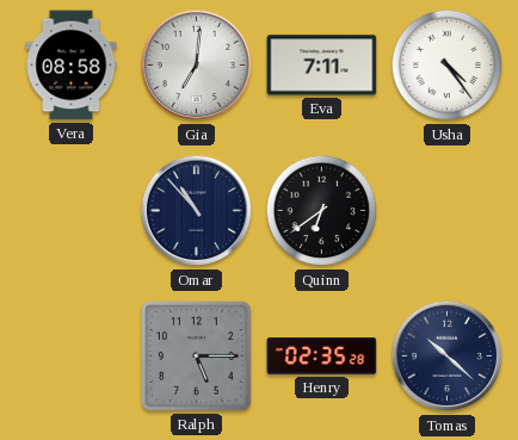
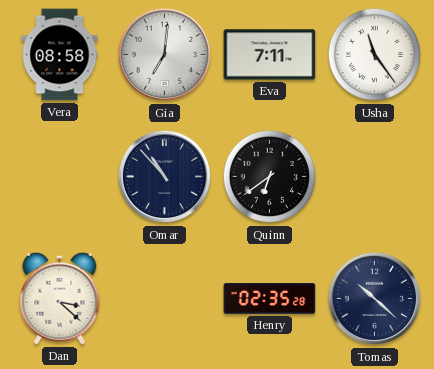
Usha: 4:24 -> 11:24 (375, 55)
Dan: none -> 3:22 (60, 298)
Ralph: 5:15 -> none (197, 357)
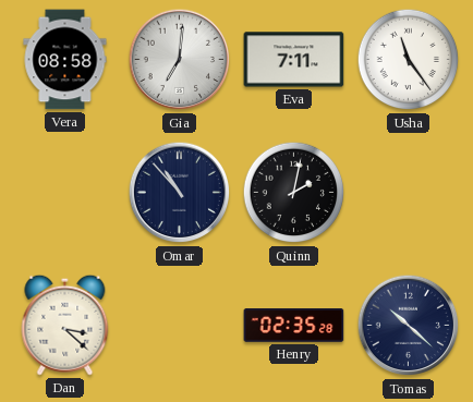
Quinn: 6:39 -> 2:02 (294, 193)
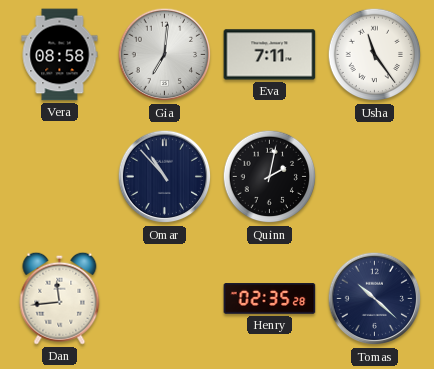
Dan: 3:22 -> 11:44 (60, 298)
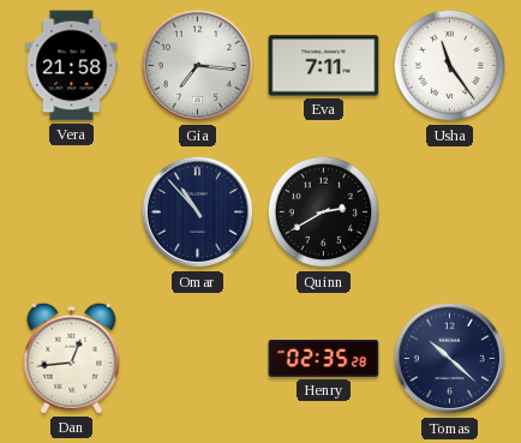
Vera: 08:58 -> 21:58 (72, 66)
Gia: 7:01 -> 7:16 (198, 66)
Quinn: 2:02 -> 2:40 (324, 212)
Dan: 11:44 -> 12:44 (72, 358)
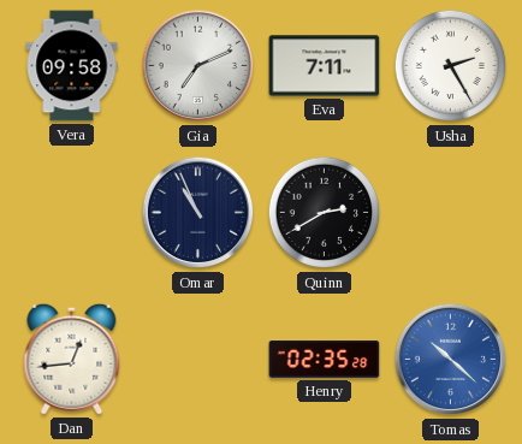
Vera: 21:58 -> 09:58 (72, 66)
Gia: 7:16 -> 7:11 (198, 66)
Usha: 11:24 -> 2:25 (451, 66)
Omar: 10:53 -> 10:56 (198, 213)
Tomas dial: navy -> blue (451, 360)
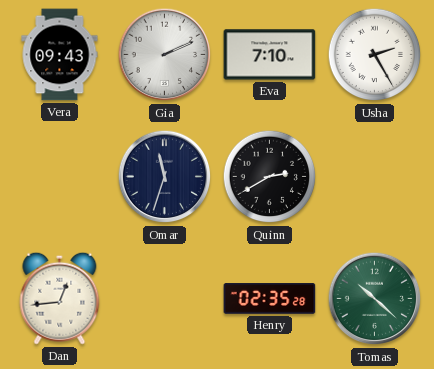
Vera: 09:58 -> 09:43 (60, 55)
Gia: 7:11 -> 2:11 (165, 55)
Eva: 7:11 -> 7:10 (270, 55)
Omar: 10:56 -> 11:33 (165, 177)
Tomas dial: blue -> green (375, 299)
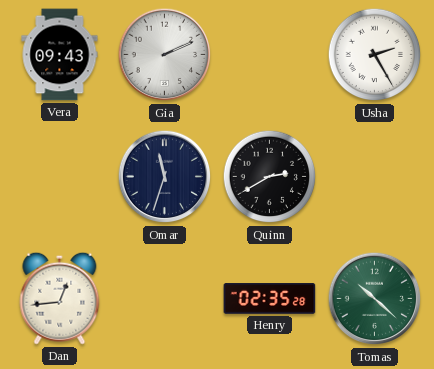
Eva: 7:10 -> none (270, 55)
